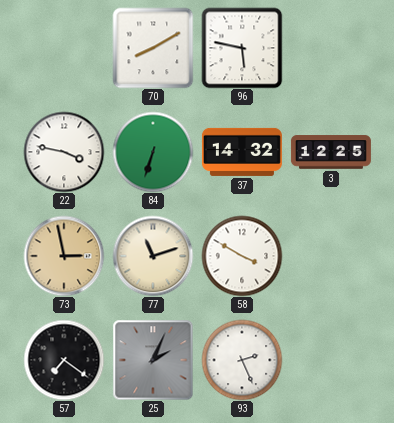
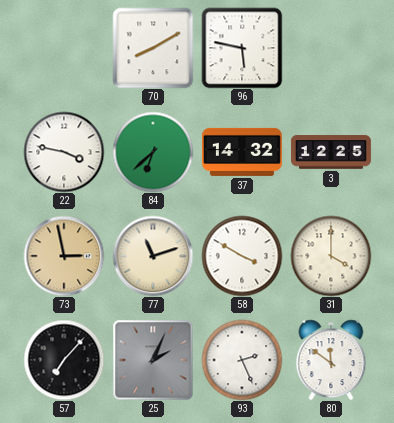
84: 6:33 -> 6:38 (153, 152)
31: none -> 4:00 (331, 256)
57: 7:21 -> 7:07 (64, 360)
80: none -> 11:51 (331, 360)
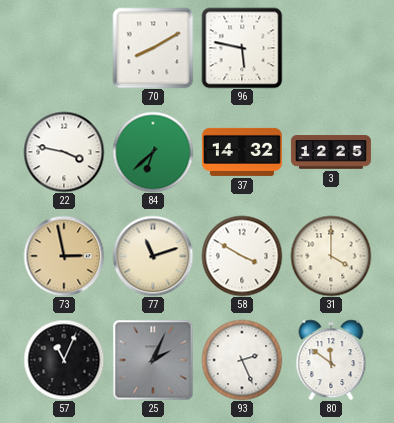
57: 7:07 -> 11:04 (64, 360)
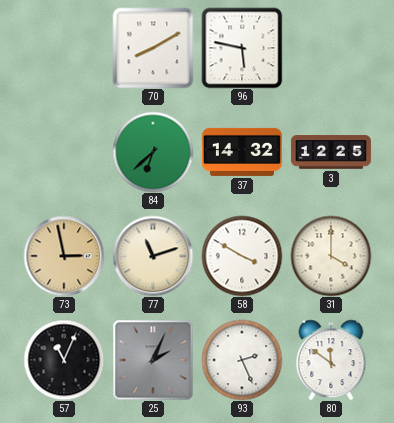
22: 3:47 -> none (64, 152)
